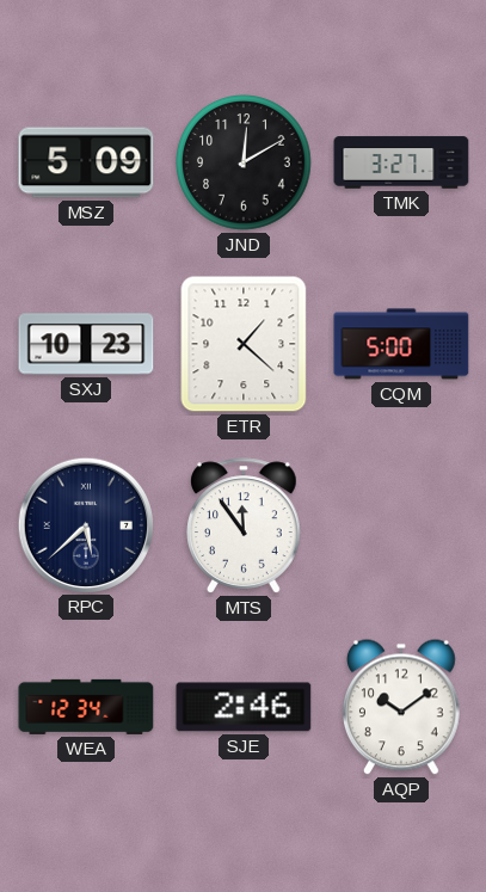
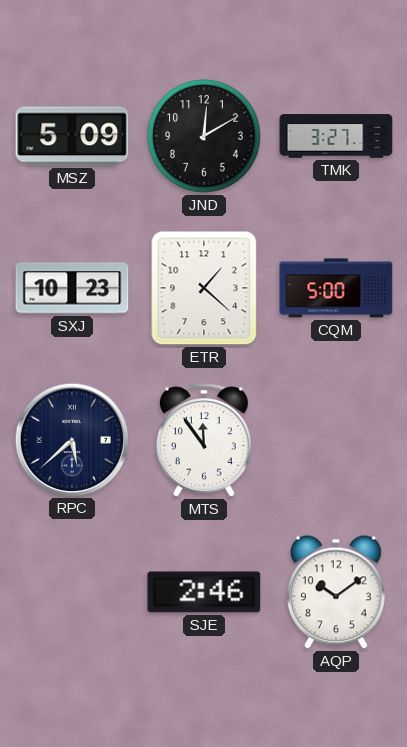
WEA: 12:34 -> none (86, 707)
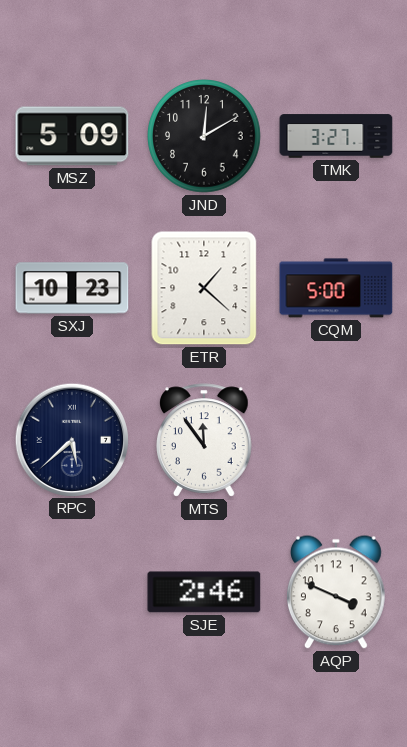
AQP: 10:09 -> 3:49 (337, 592)
